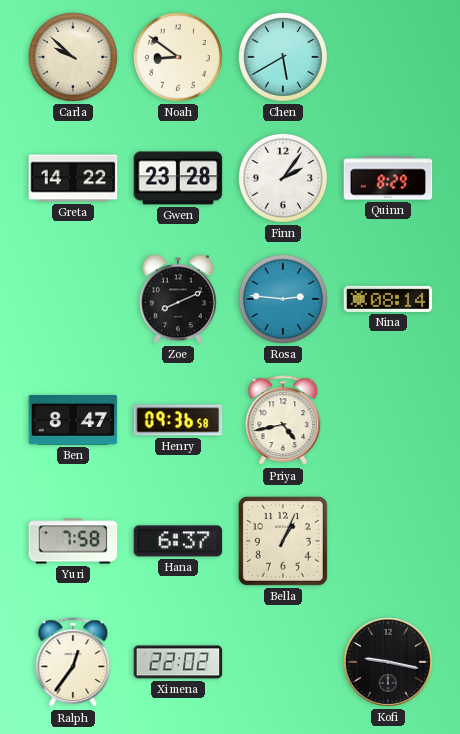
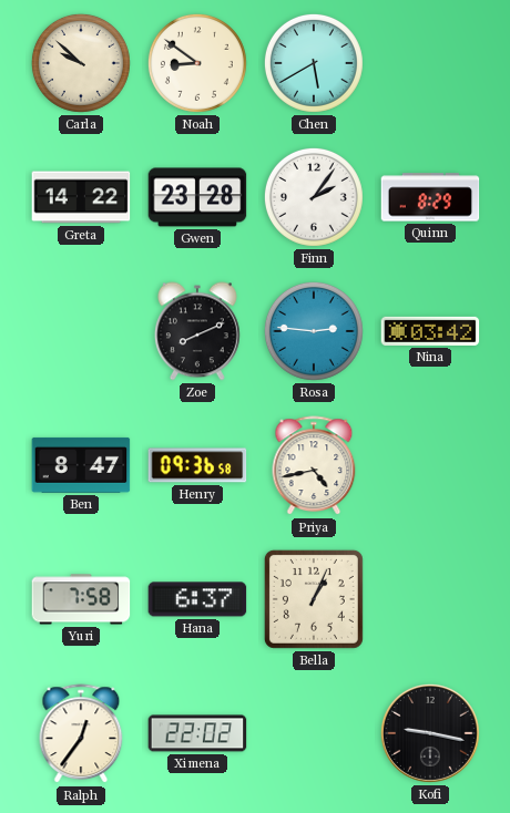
Nina: 08:14 -> 03:42 (430, 331)
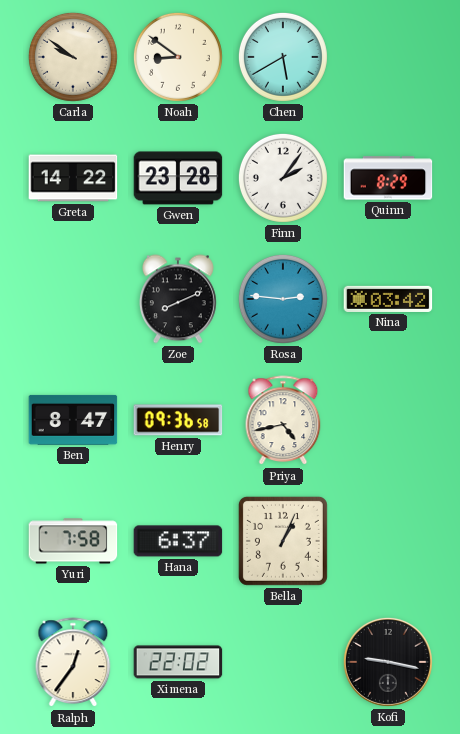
Carla: 9:52 -> 9:51 (73, 57)
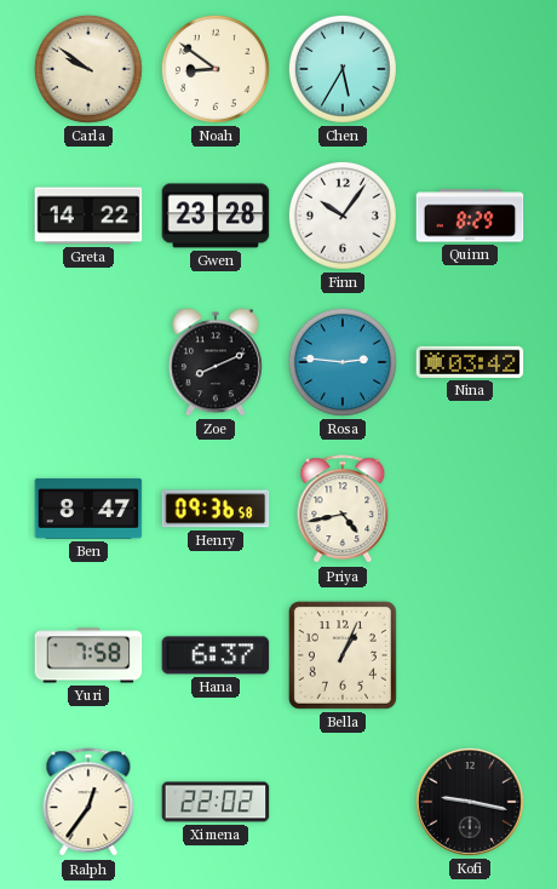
Chen: 5:40 -> 5:35 (343, 69)
Finn: 2:06 -> 10:06 (343, 216)
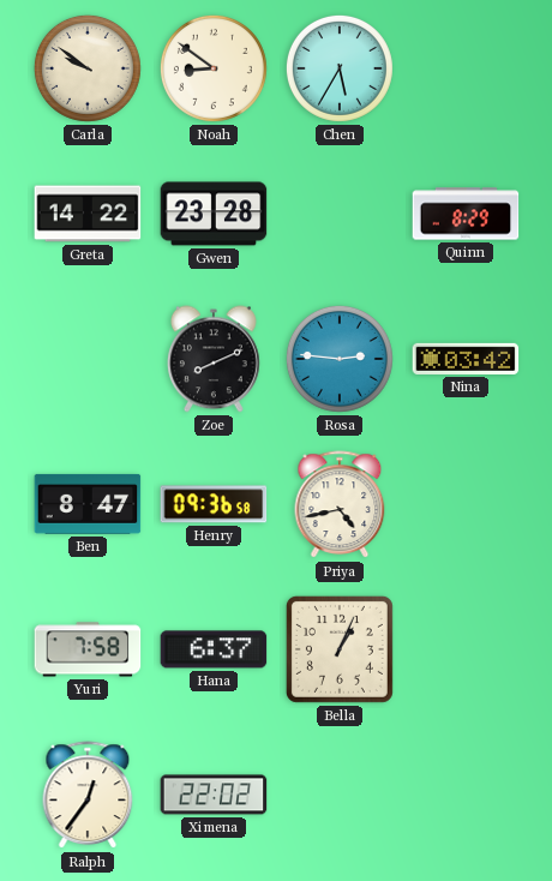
Finn: 10:06 -> none (343, 216)
Kofi: 9:17 -> none (470, 802)
